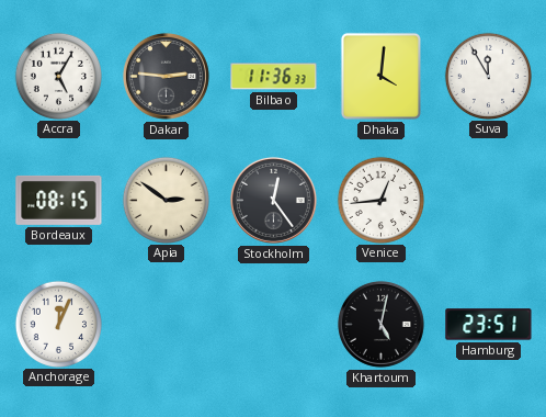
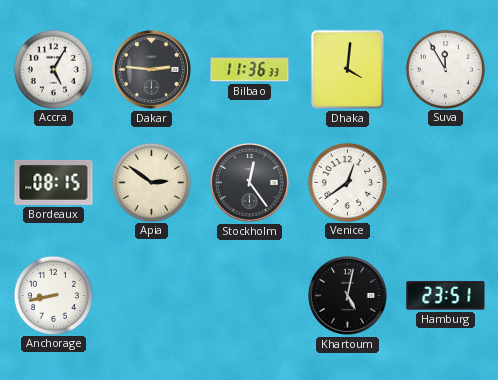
Venice: 12:44 -> 12:39 (347, 182)
Anchorage: 12:04 -> 8:43 (53, 295)
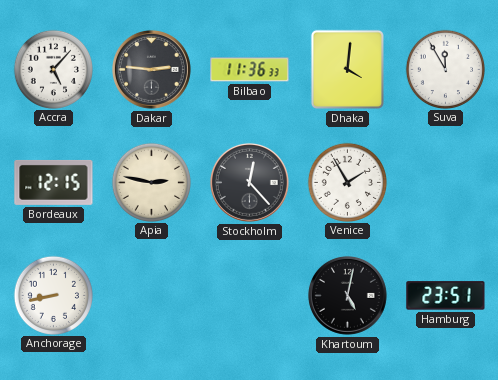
Accra: 5:05 -> 5:07 (53, 69)
Bordeaux: 08:15 -> 12:15 (54, 182)
Apia: 2:51 -> 2:47 (151, 182)
Stockholm: 12:24 -> 12:23 (249, 182)
Venice: 12:39 -> 1:55 (347, 182)
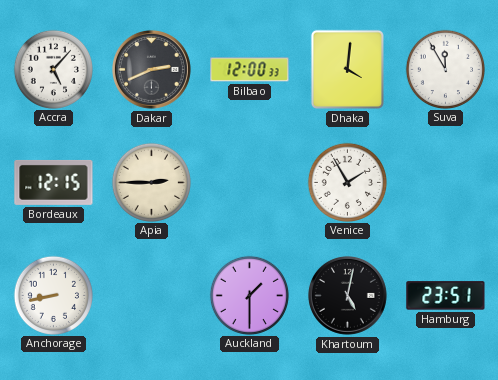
Dakar: 2:46 -> 2:41 (151, 69)
Bilbao: 11:36 -> 12:00 (250, 70)
Apia: 2:47 -> 2:45 (151, 182)
Stockholm: 12:23 -> none (249, 182)
Auckland: none -> 1:30 (249, 295)
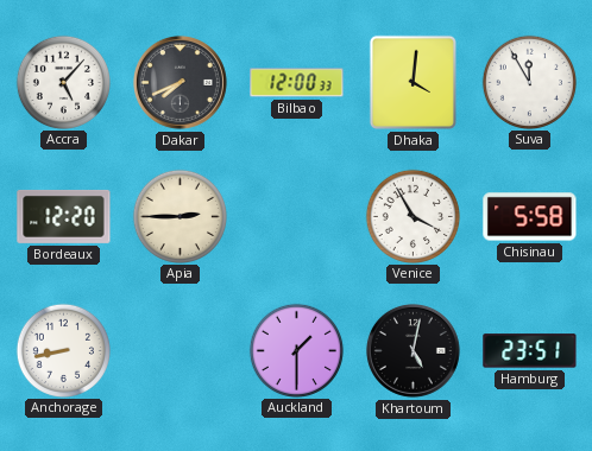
Dakar: 2:41 -> 7:41 (180, 82)
Bordeaux: 12:15 -> 12:20 (64, 216)
Venice: 1:55 -> 3:55 (412, 216)
Chisinau: none -> 5:58 (530, 217)
